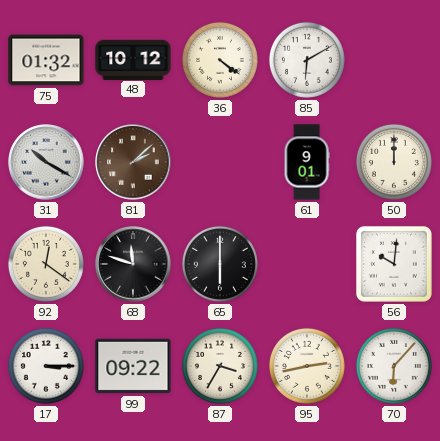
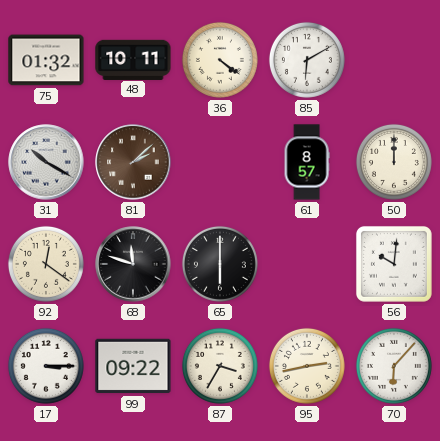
48: 10:12 -> 10:11 (133, 59)
61: 9:01 -> 8:57 (307, 162)
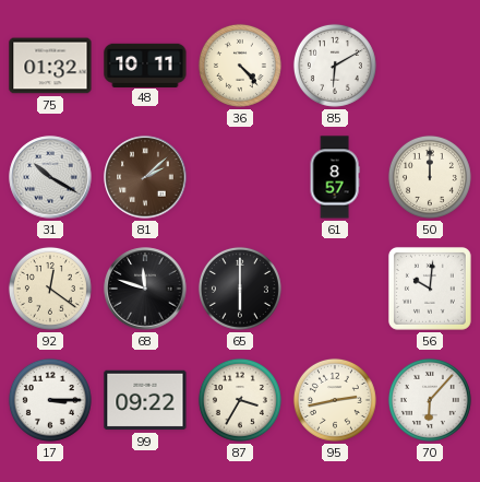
36: 4:21 -> 4:23 (240, 66)
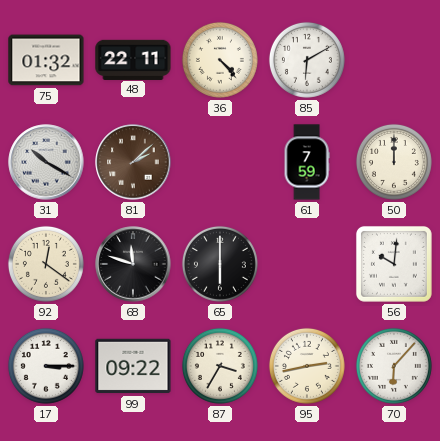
48: 10:11 -> 22:11 (133, 59)
61: 8:57 -> 7:59 (307, 162)
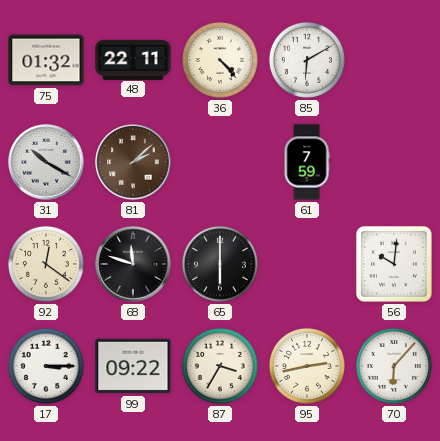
50: 12:00 -> none (394, 162)
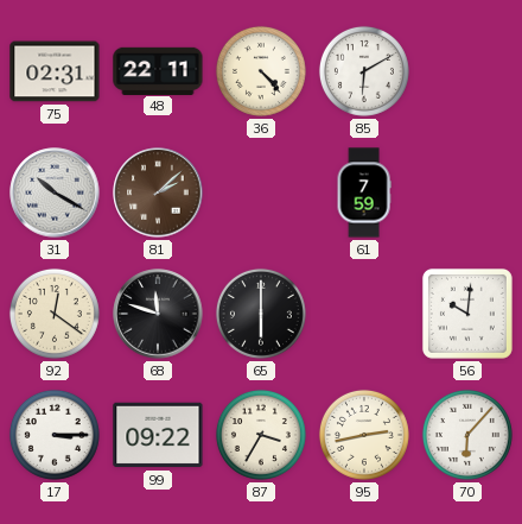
75: 01:32 -> 02:31 (55, 71)
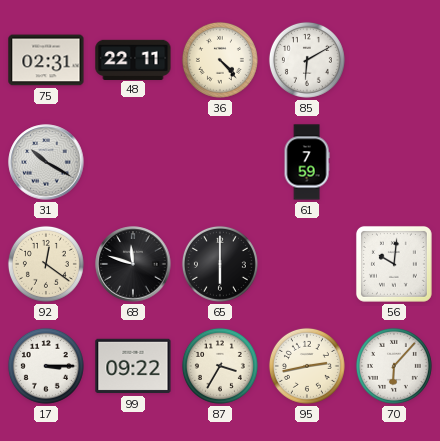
81: 2:08 -> none (158, 192)
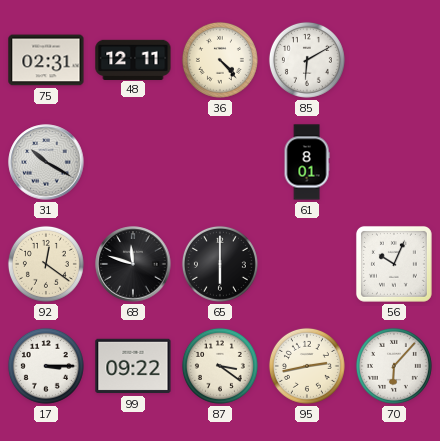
48: 22:11 -> 12:11 (133, 59)
61: 7:59 -> 8:01 (307, 162)
56: 10:01 -> 10:04 (394, 264)
87: 3:35 -> 3:21 (220, 366)
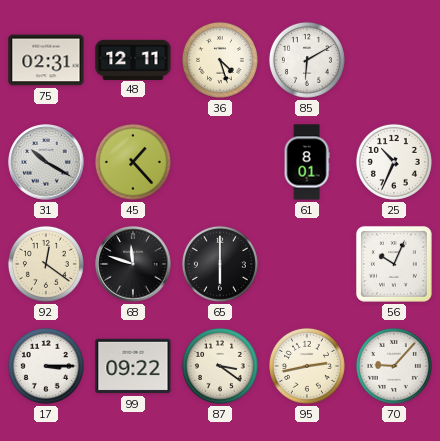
36: 4:23 -> 4:27 (220, 60)
45: none -> 1:23 (133, 162)
25: none -> 10:34 (394, 162)
70: 6:07 -> 9:07 (394, 366)
